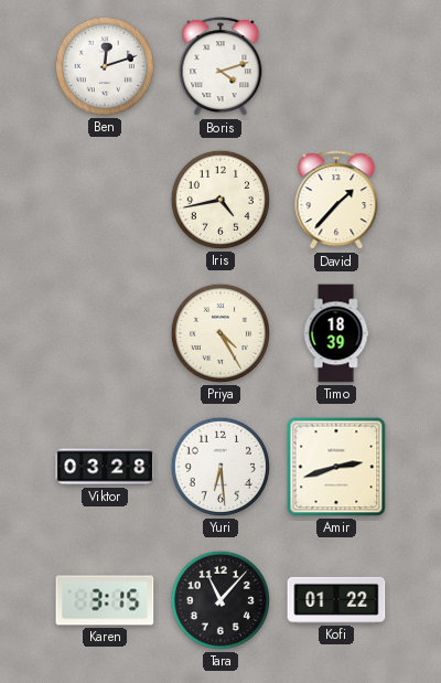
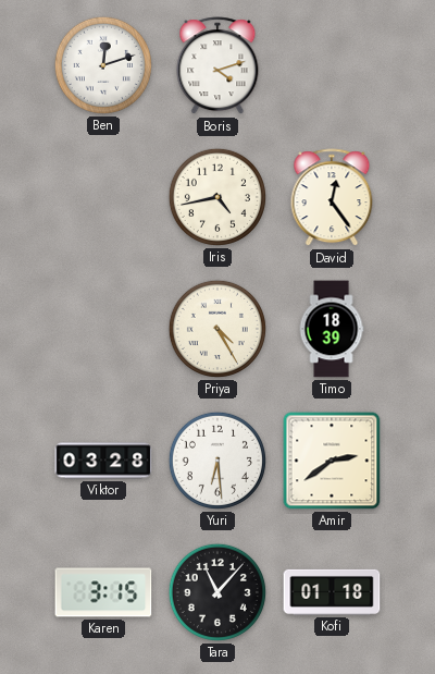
David: 1:37 -> 12:24 (332, 198)
Amir: 2:42 -> 2:39 (332, 461)
Kofi: 01:22 -> 01:18 (332, 592)
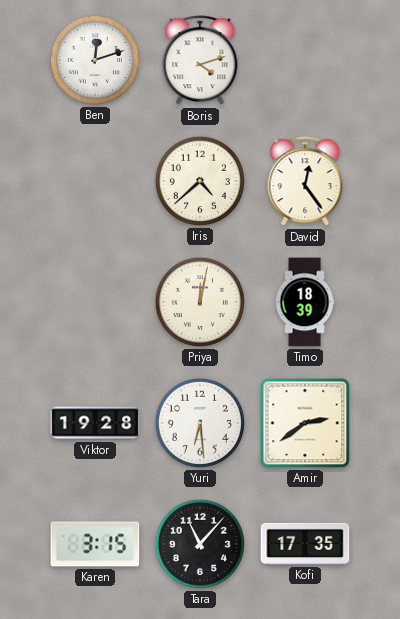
Iris: 4:43 -> 4:38 (200, 181)
Priya: 4:25 -> 12:02 (200, 302)
Viktor: 03:28 -> 19:28 (95, 423)
Kofi: 01:18 -> 17:35 (305, 544)
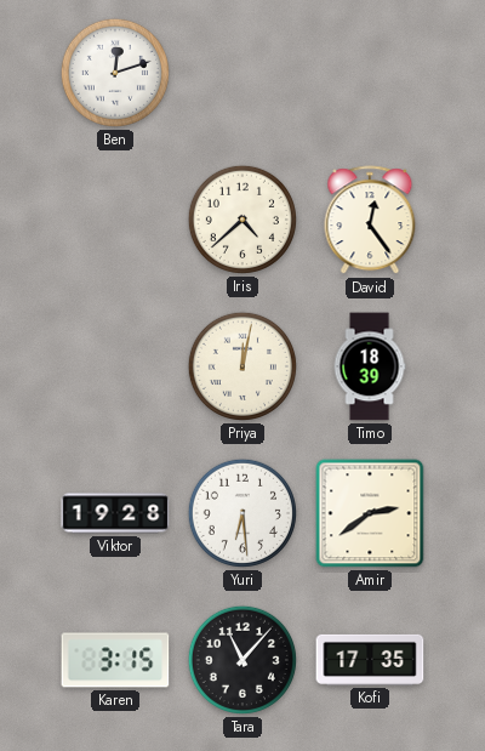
Boris: 4:12 -> none (200, 61)
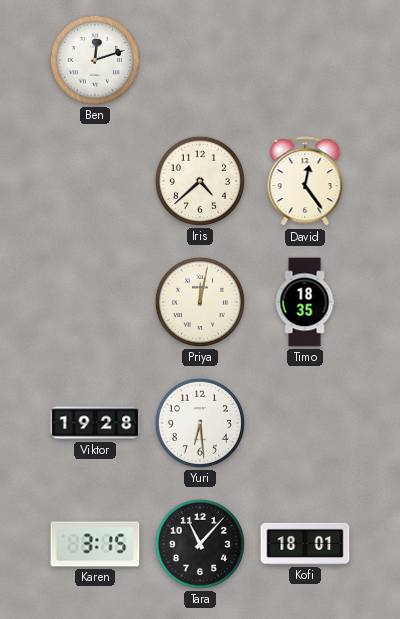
Timo: 18:39 -> 18:35 (305, 302)
Amir: 2:39 -> none (370, 513)
Kofi: 17:35 -> 18:01 (305, 544)
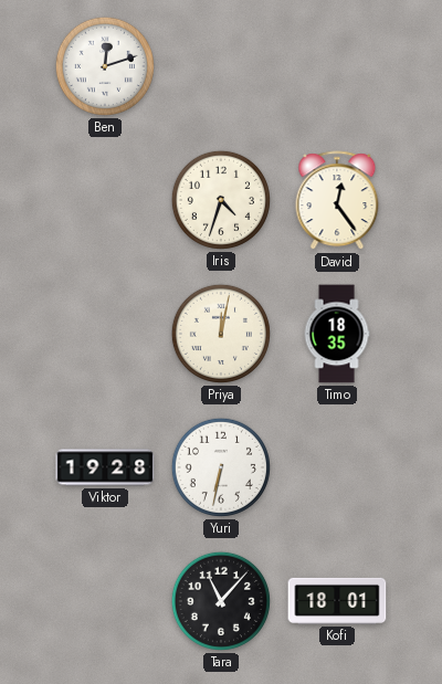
Iris: 4:38 -> 4:33 (221, 200)
Yuri: 6:29 -> 6:32 (221, 467)
Karen: 3:15 -> none (95, 544)
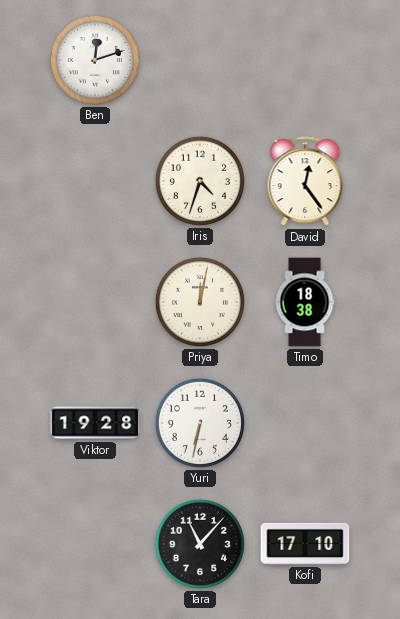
Timo: 18:35 -> 18:38 (305, 302)
Kofi: 18:01 -> 17:10 (305, 544)
